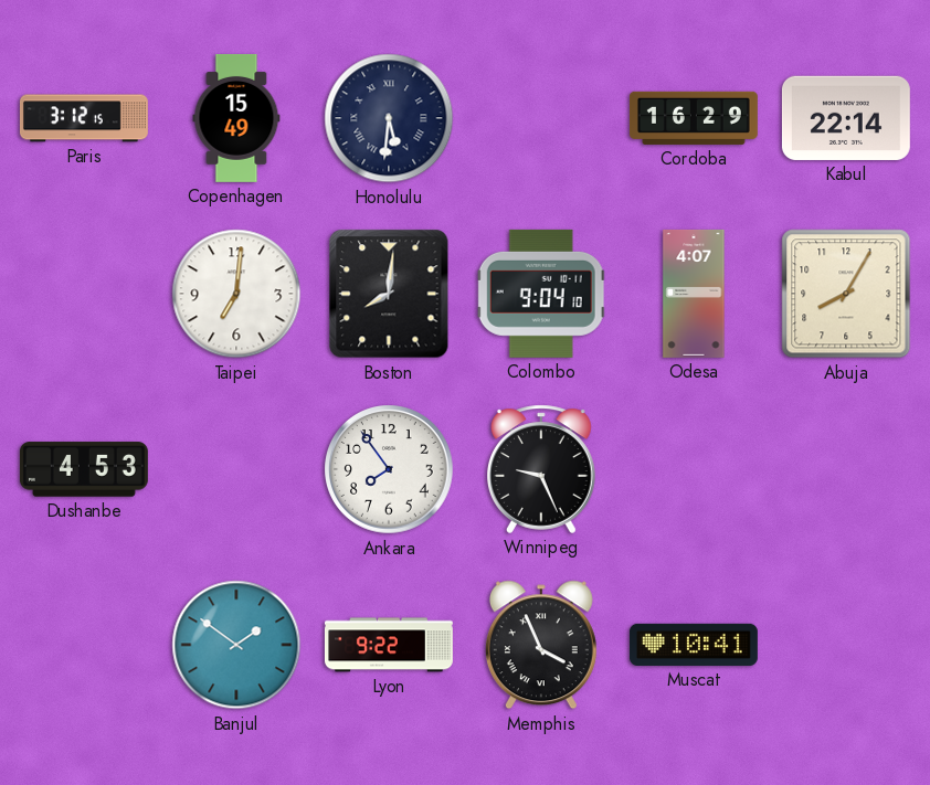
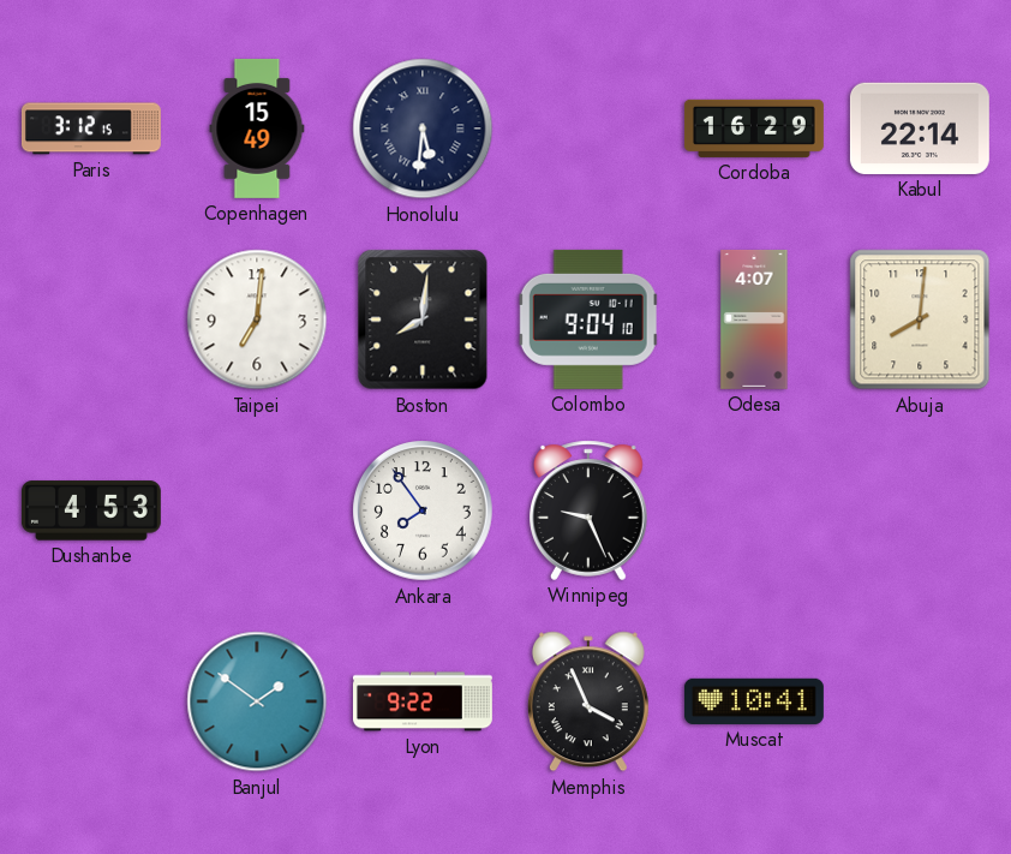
Abuja: 8:05 -> 8:01 (920, 319)
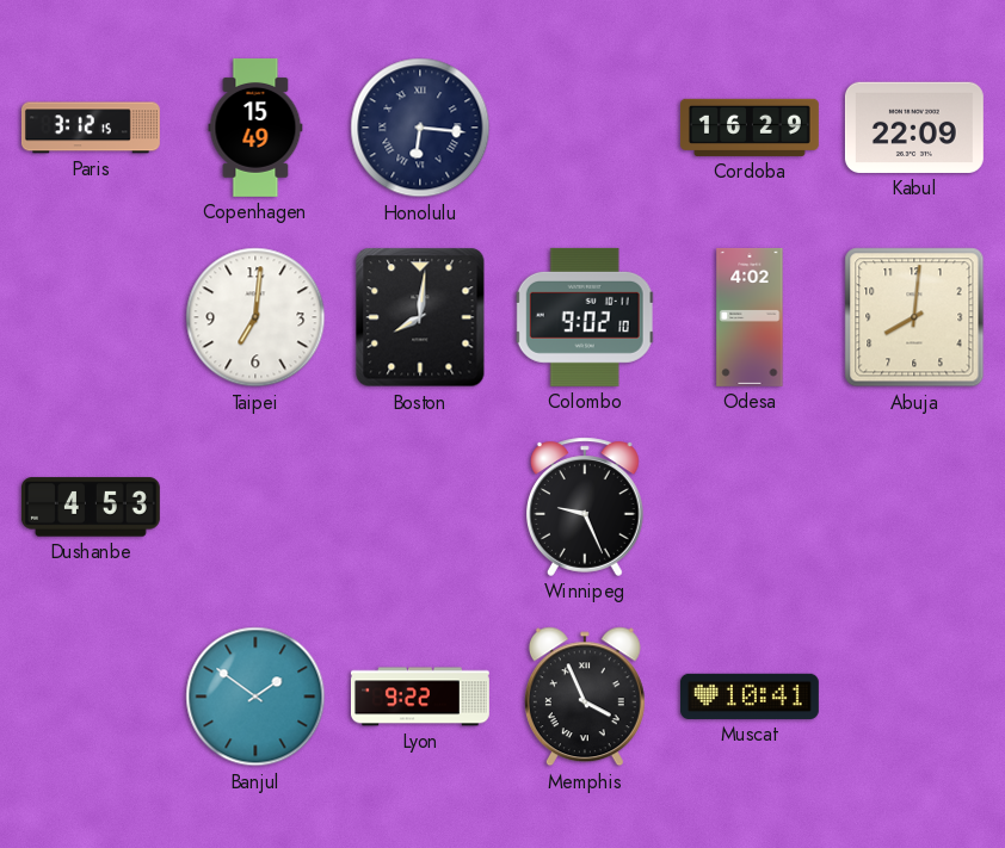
Honolulu: 5:31 -> 6:16 (420, 128)
Kabul: 22:14 -> 22:09 (914, 128)
Colombo: 9:04 -> 9:02 (585, 317)
Odesa: 4:07 -> 4:02 (750, 317)
Ankara: 7:54 -> none (423, 510)
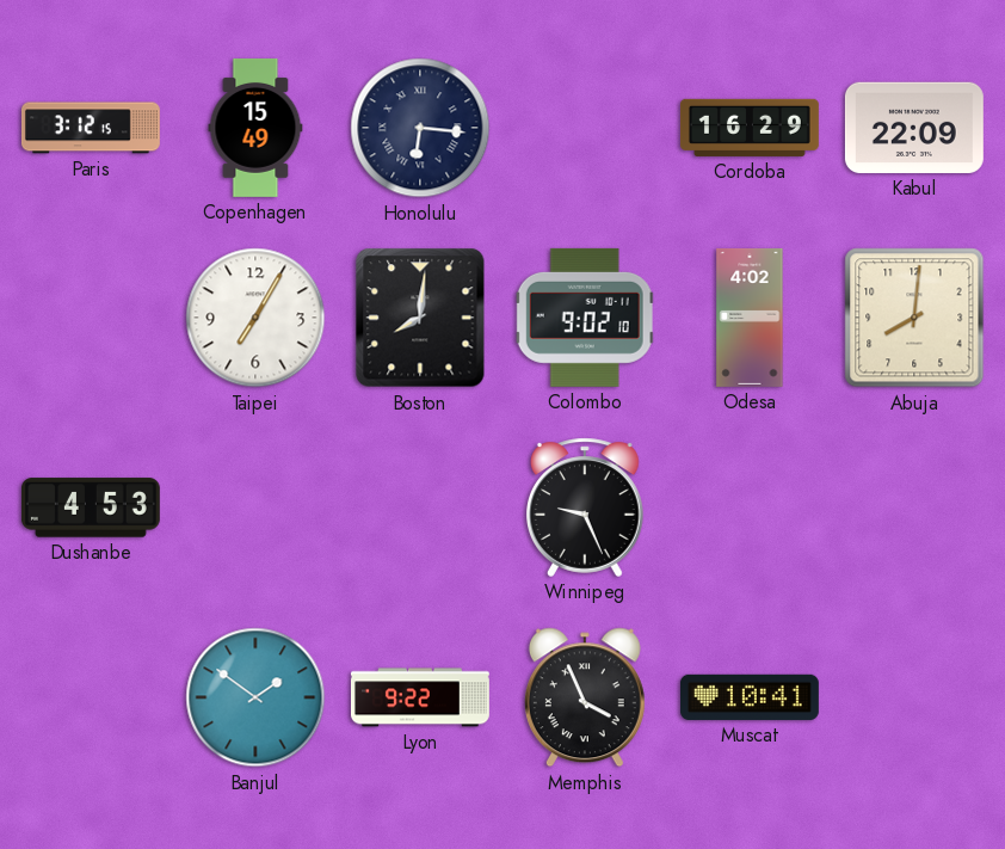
Taipei: 7:01 -> 7:05 (255, 318)
